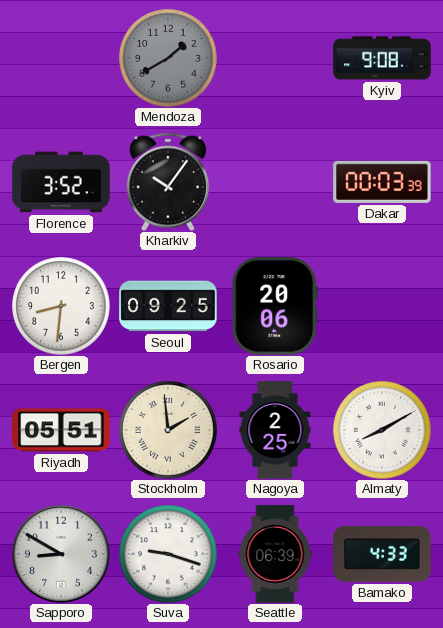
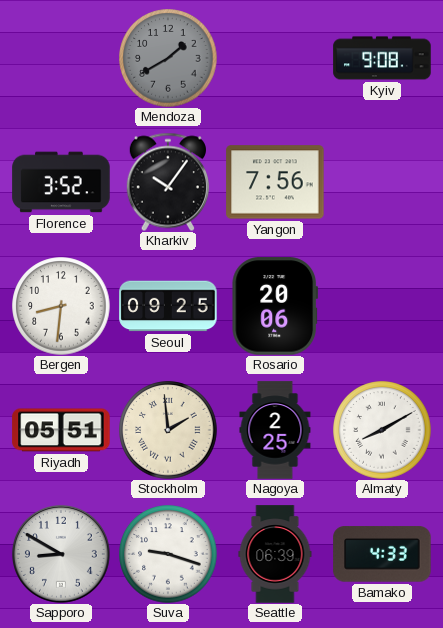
Yangon: none -> 7:56 (275, 182)
Dakar: 00:03 -> none (382, 182)
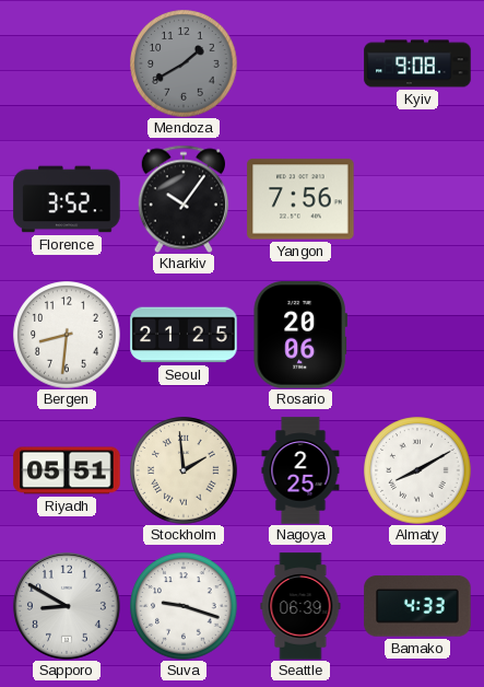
Seoul: 09:25 -> 21:25 (184, 335)
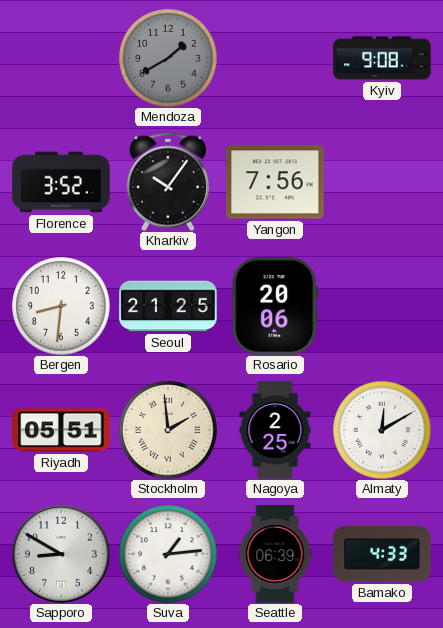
Almaty: 8:10 -> 12:10 (382, 430)
Suva: 9:18 -> 1:14 (168, 554)
